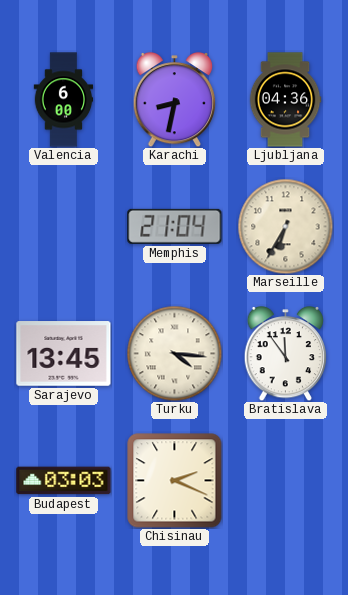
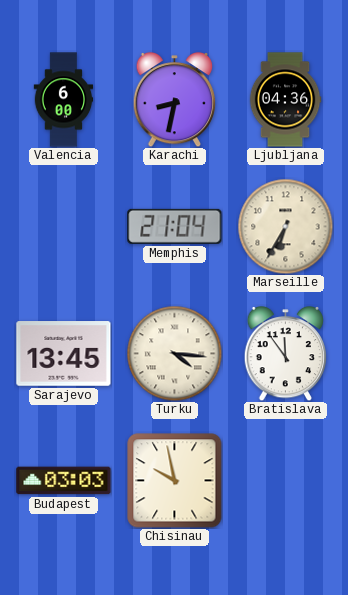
Chisinau: 2:19 -> 9:58 (175, 481)
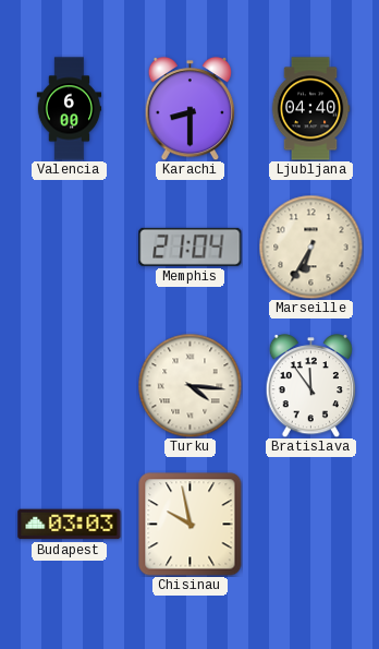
Karachi: 8:32 -> 8:30 (191, 109)
Ljubljana: 04:36 -> 04:40 (310, 109)
Sarajevo: 13:45 -> none (64, 354)
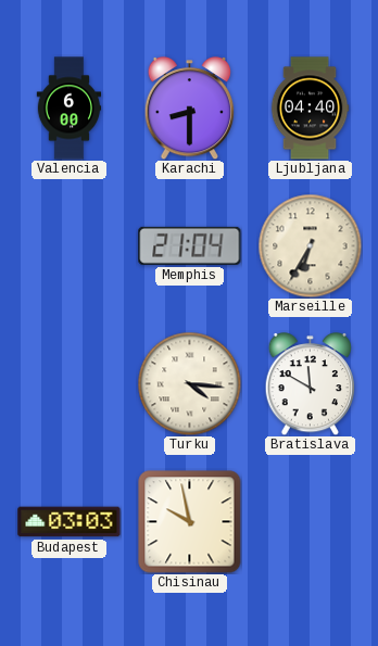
Bratislava: 11:54 -> 11:50 (311, 384)
